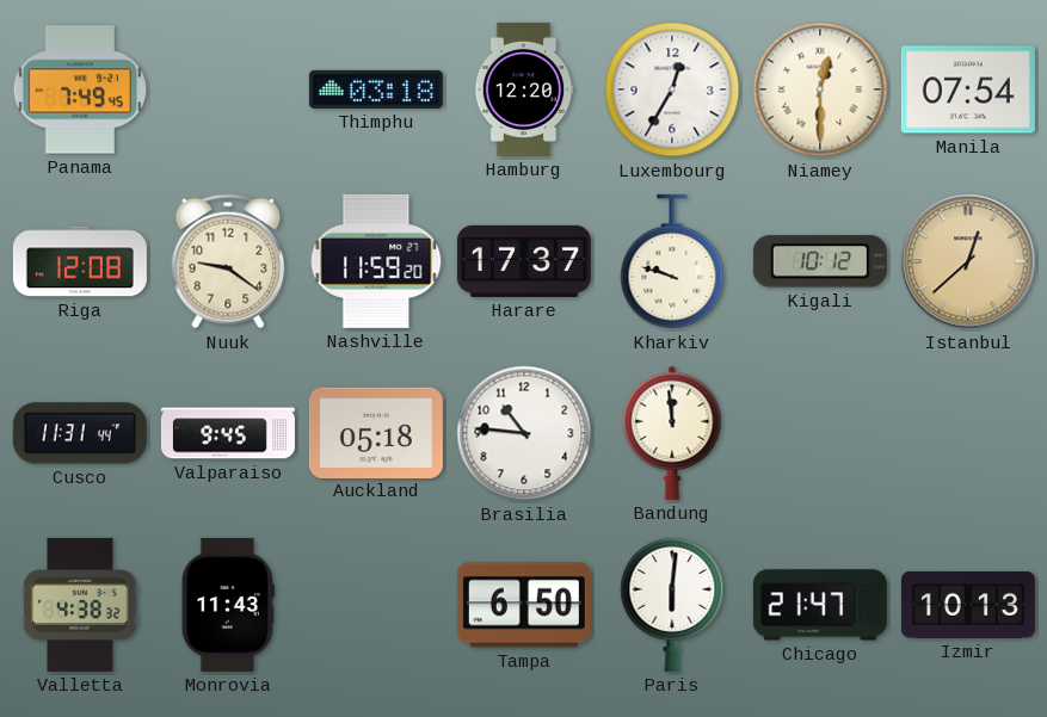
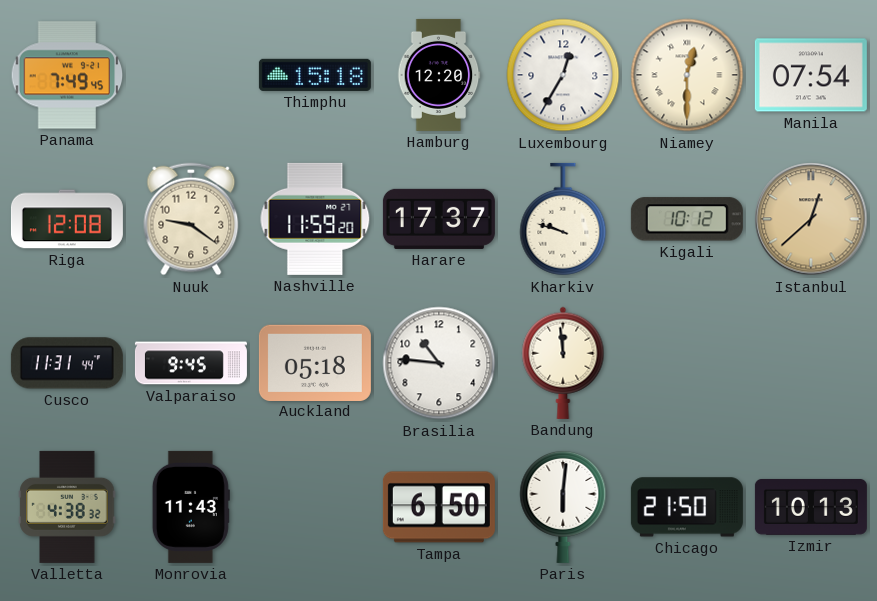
Thimphu: 03:18 -> 15:18 (315, 75)
Chicago: 21:47 -> 21:50 (687, 507)
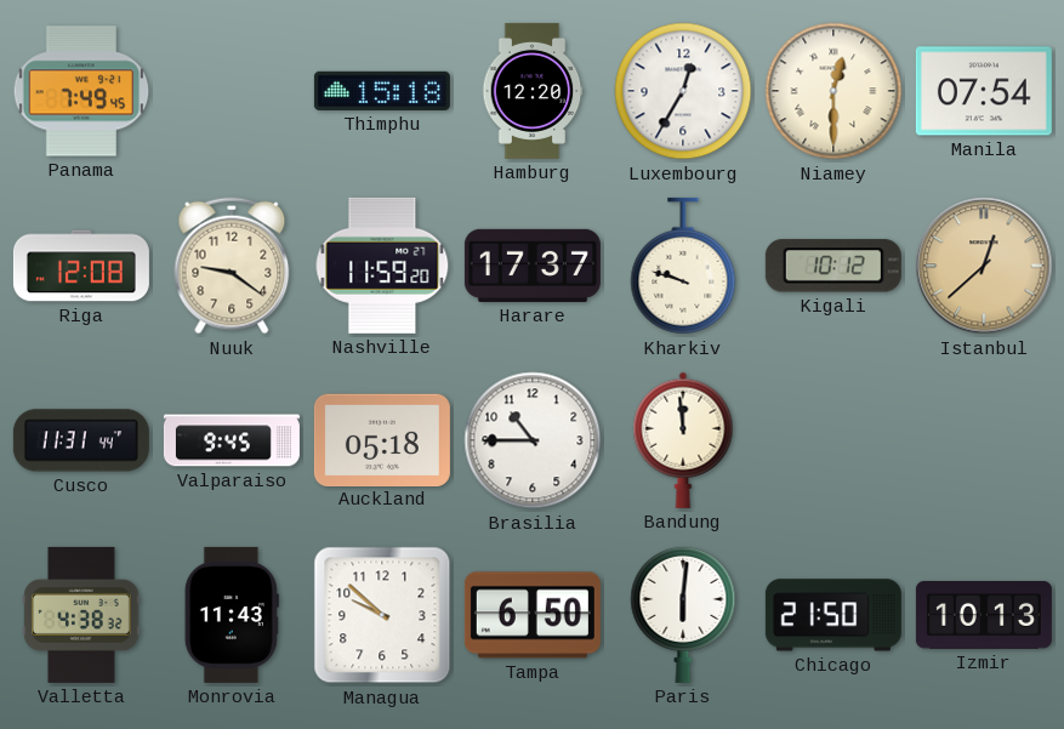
Brasilia: 10:46 -> 10:45 (533, 440)
Managua: none -> 9:52 (382, 615)
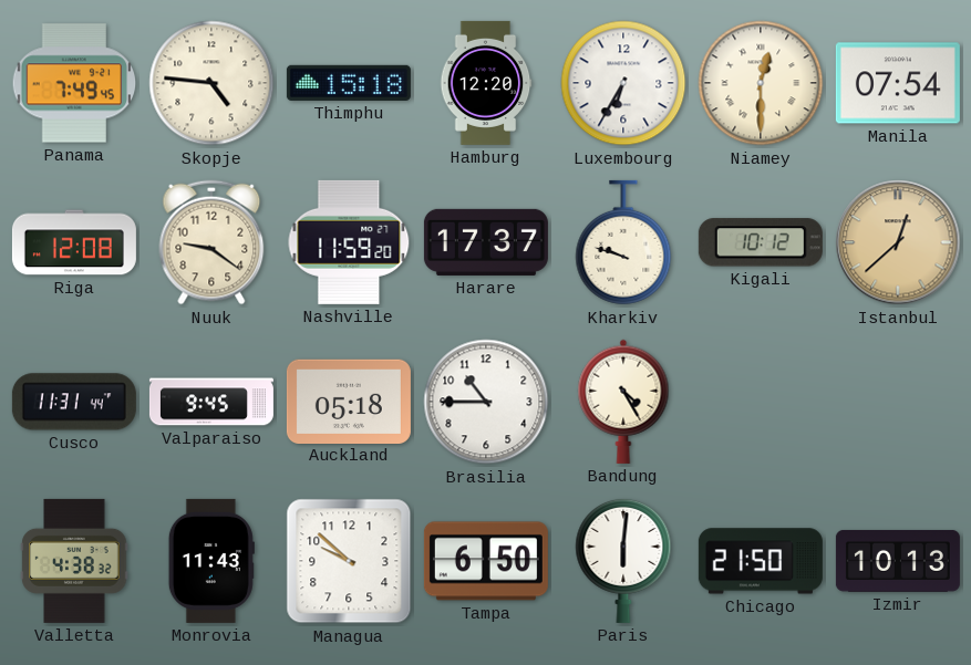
Skopje: none -> 4:46 (211, 83)
Luxembourg: 12:35 -> 6:35 (623, 83)
Bandung: 11:59 -> 4:25 (623, 402)
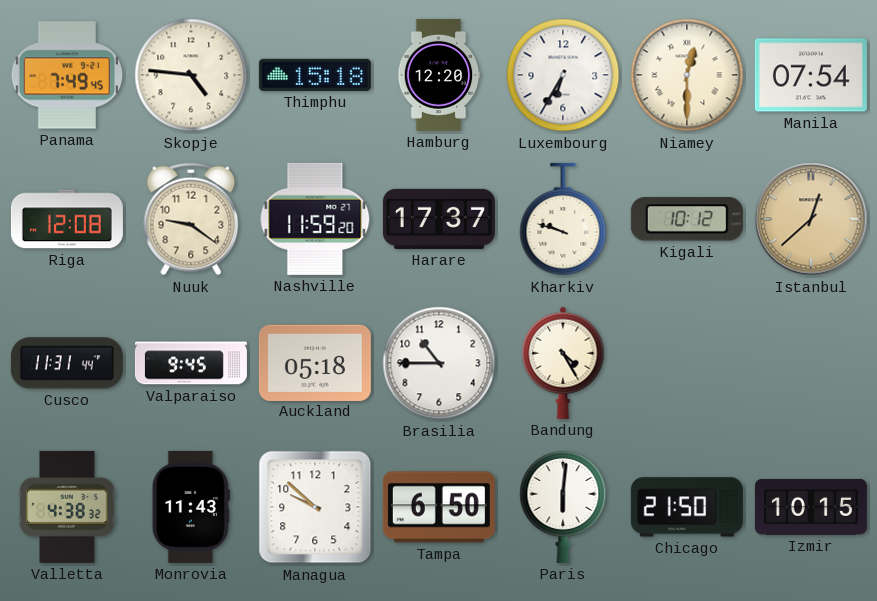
Izmir: 10:13 -> 10:15 (811, 507)
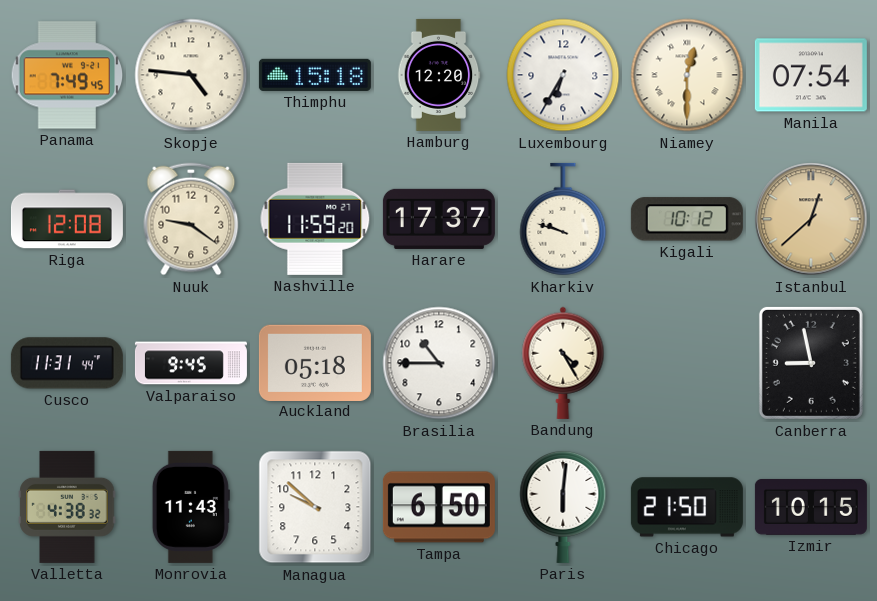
Canberra: none -> 8:58 (811, 363)
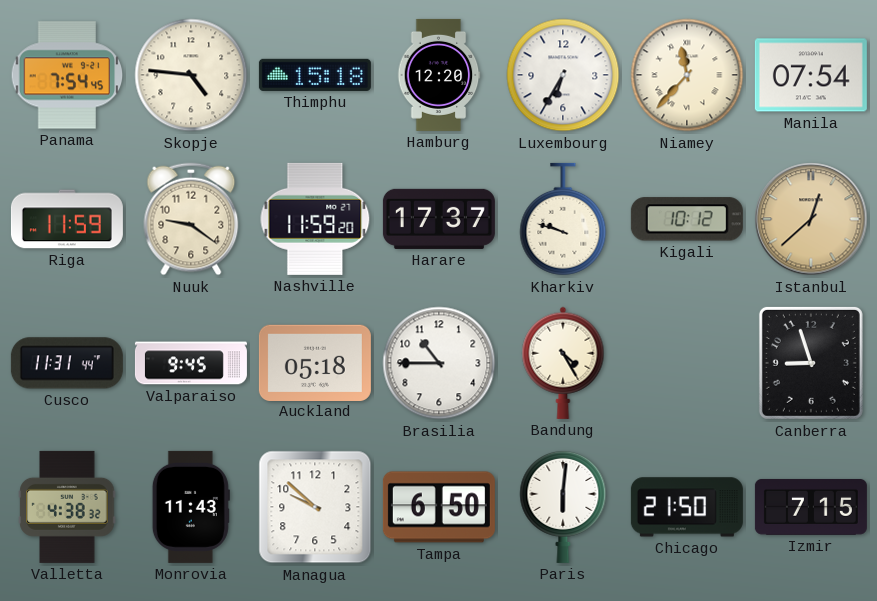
Panama: 7:49 -> 7:54 (67, 75)
Niamey: 12:30 -> 11:37 (687, 75)
Riga: 12:08 -> 11:59 (67, 219)
Canberra: 8:58 -> 8:57 (811, 363)
Izmir: 10:15 -> 7:15 (811, 507)
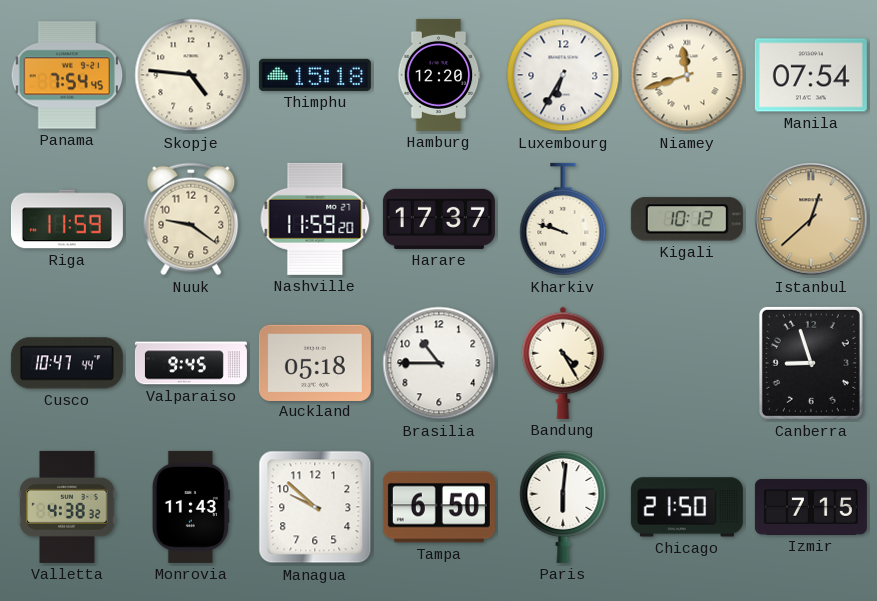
Niamey: 11:37 -> 11:42 (687, 75)
Cusco: 11:31 -> 10:47 (67, 363)
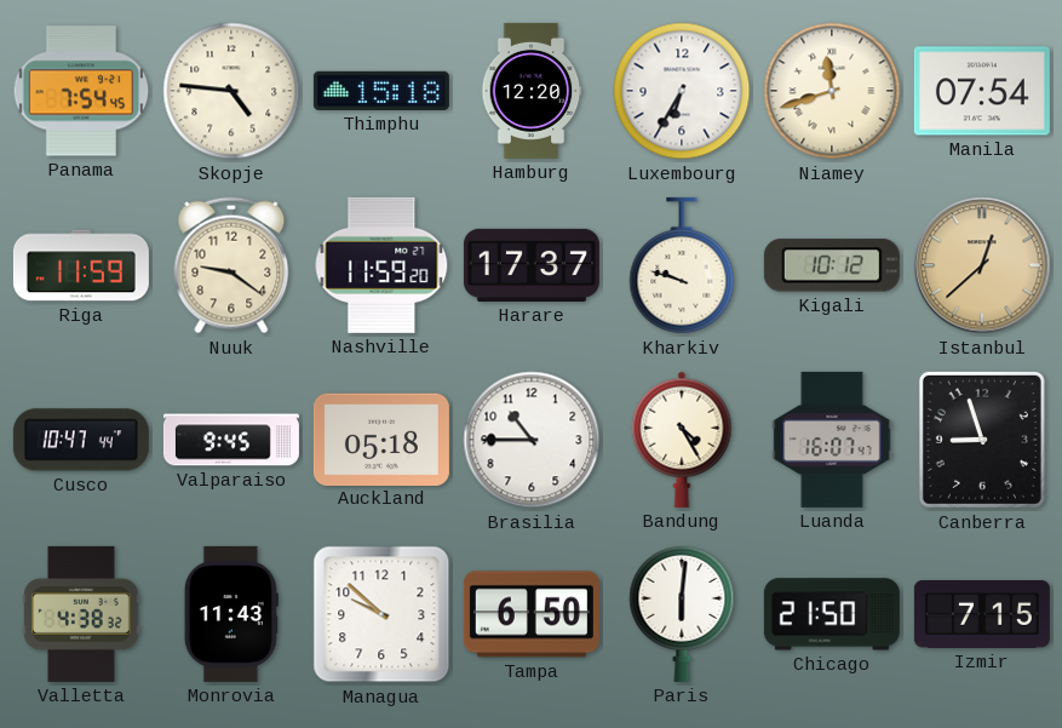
Luanda: none -> 16:07 (832, 440)
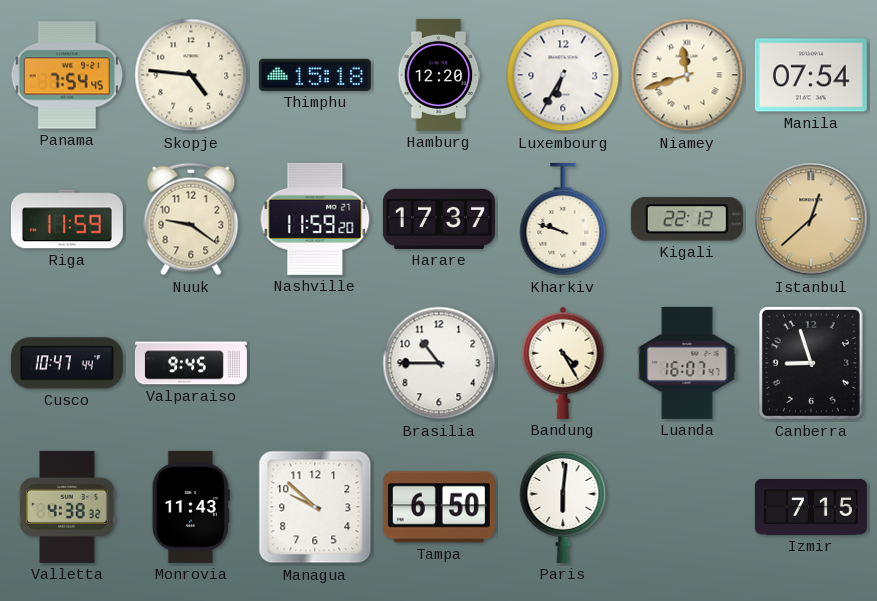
Kigali: 10:12 -> 22:12 (687, 219)
Auckland: 05:18 -> none (381, 438)
Chicago: 21:50 -> none (832, 614)
